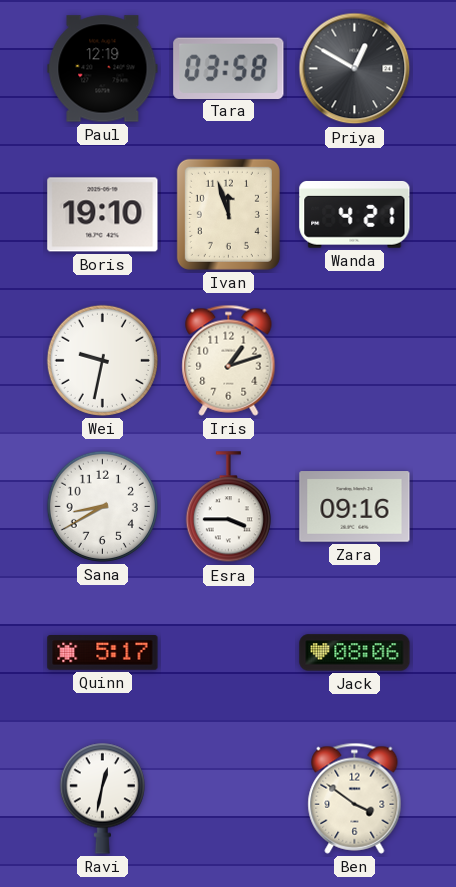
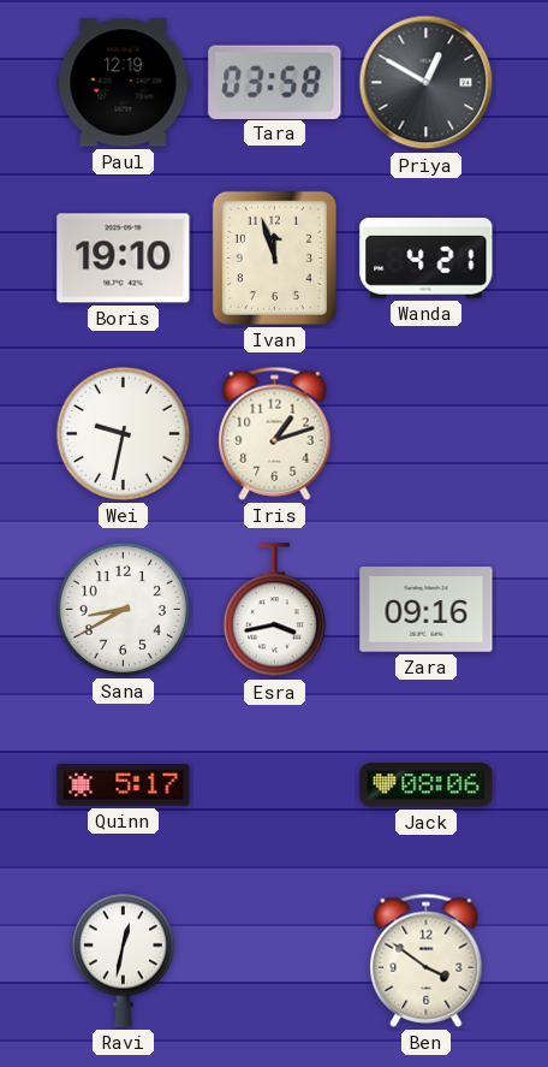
Esra: 3:45 -> 3:43 (274, 610)
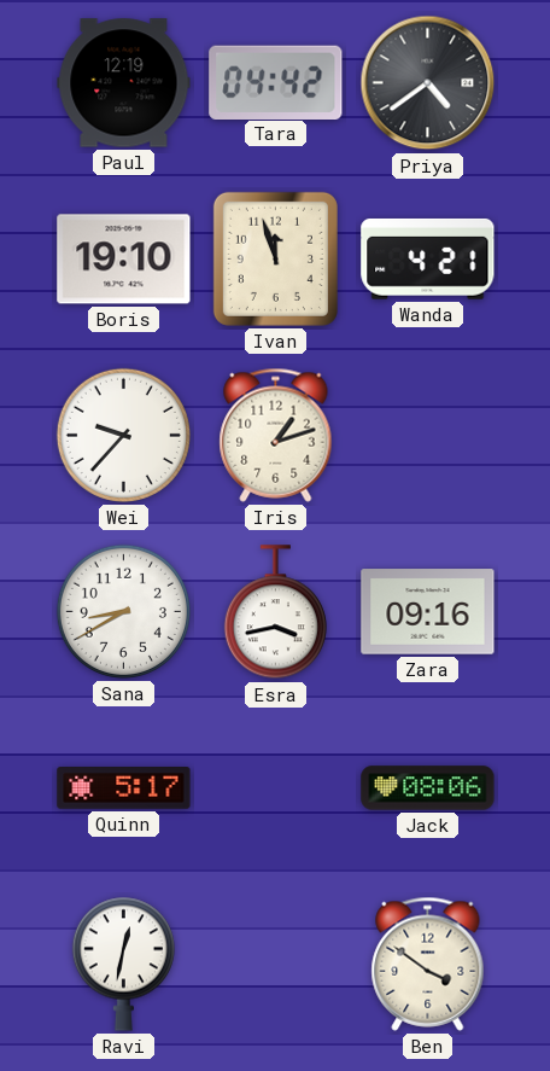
Tara: 03:58 -> 04:42 (276, 82)
Priya: 12:50 -> 4:39 (428, 83)
Wei: 9:32 -> 9:37 (123, 435)
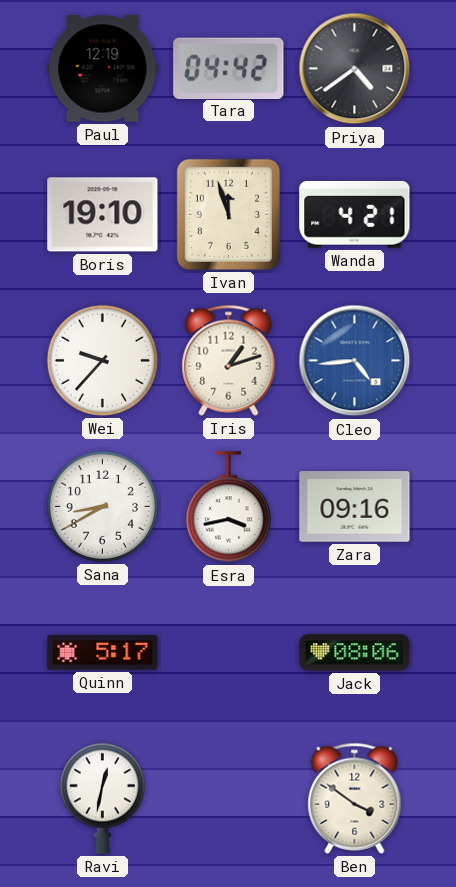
Cleo: none -> 4:44 (355, 361)
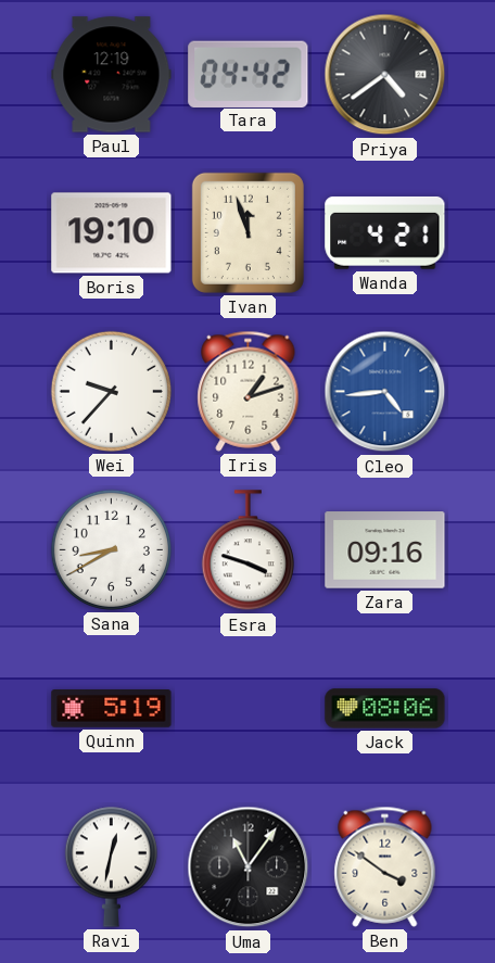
Esra: 3:43 -> 3:48 (247, 550)
Quinn: 5:17 -> 5:19 (112, 709)
Uma: none -> 11:06 (249, 867)
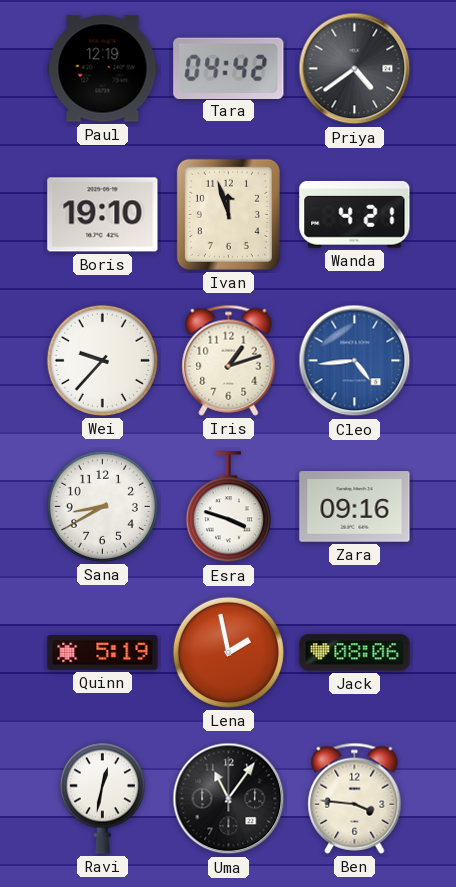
Lena: none -> 1:58 (228, 652)
Ben: 3:51 -> 3:46 (355, 798)
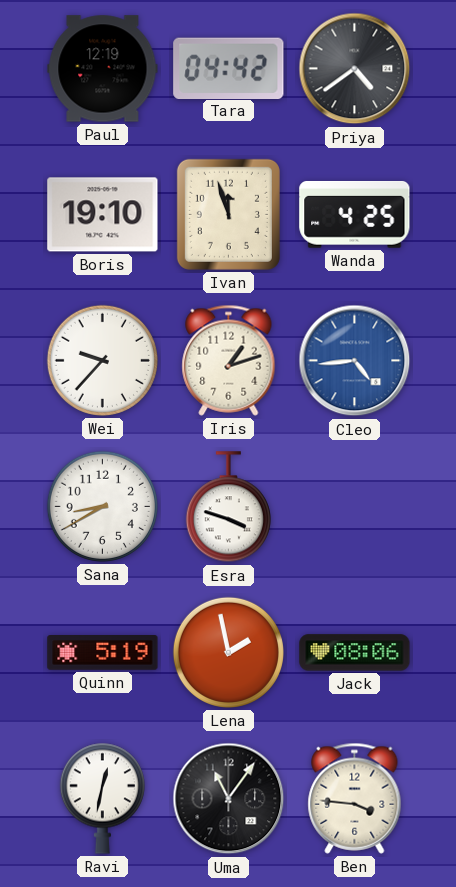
Wanda: 4:21 -> 4:25 (355, 214)
Zara: 09:16 -> none (355, 507)
